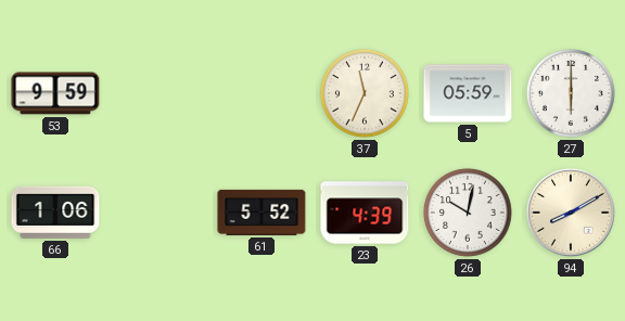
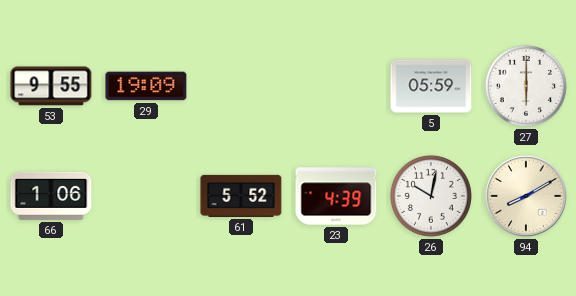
53: 9:59 -> 9:55 (51, 86)
29: none -> 19:09 (146, 86)
37: 11:34 -> none (365, 93)
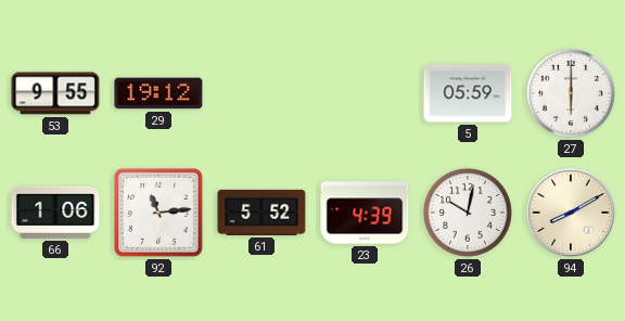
29: 19:09 -> 19:12 (158, 93)
92: none -> 11:14 (158, 213)
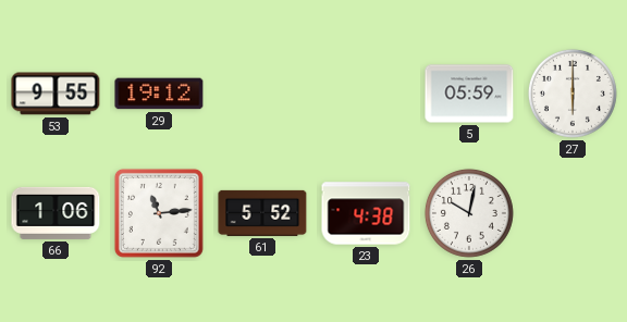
23: 4:39 -> 4:38 (366, 213)
94: 8:10 -> none (571, 213)
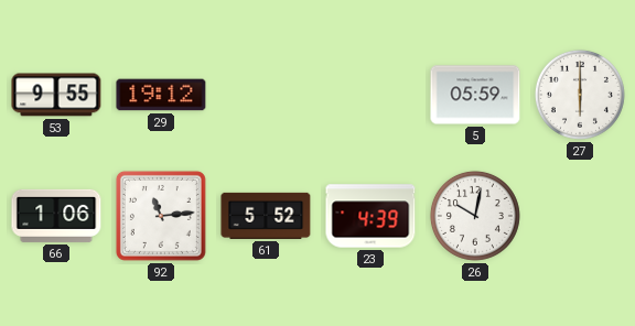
23: 4:38 -> 4:39 (370, 216)
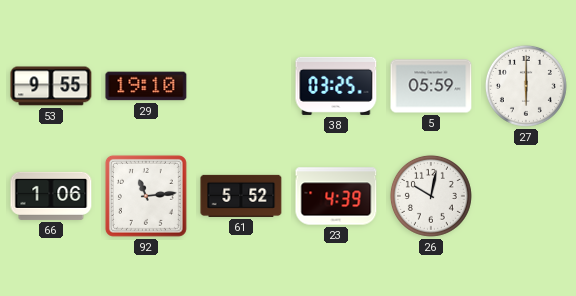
29: 19:12 -> 19:10 (146, 86)
38: none -> 03:25 (336, 86)
